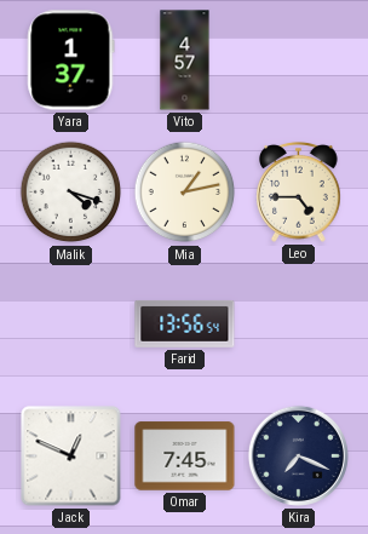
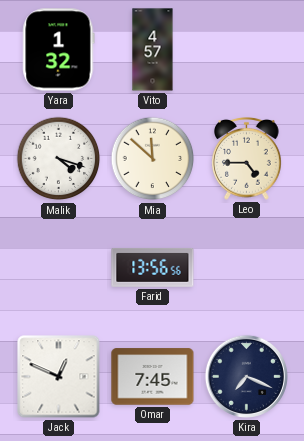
Yara: 1:37 -> 1:32 (59, 50)
Mia: 1:13 -> 11:52 (153, 159)
Farid: 13:56:54 -> 13:56:56 (153, 267)
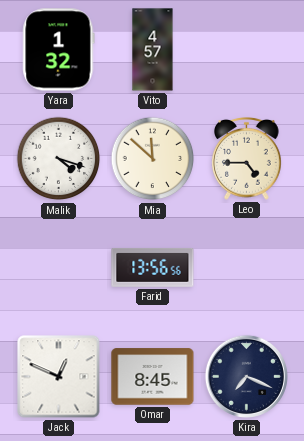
Omar: 7:45 -> 8:45 (153, 377)
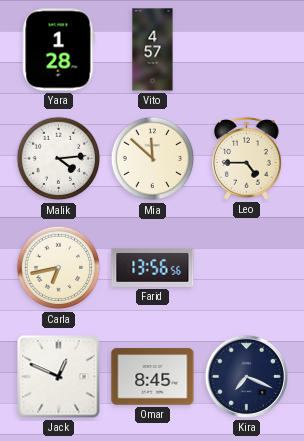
Yara: 1:32 -> 1:28 (59, 50)
Malik: 4:18 -> 4:14 (59, 159)
Carla: none -> 6:43 (59, 268)
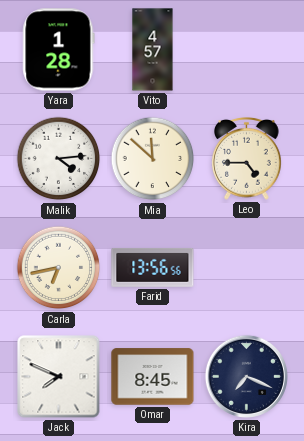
Jack: 12:49 -> 7:49 (59, 377)
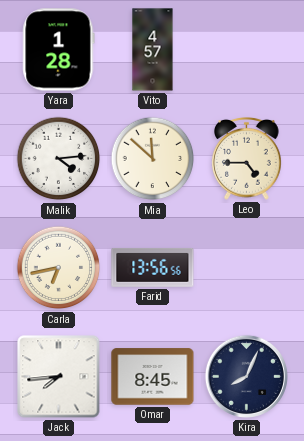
Jack: 7:49 -> 7:44 (59, 377)
Kira: 7:19 -> 8:04 (246, 376)
